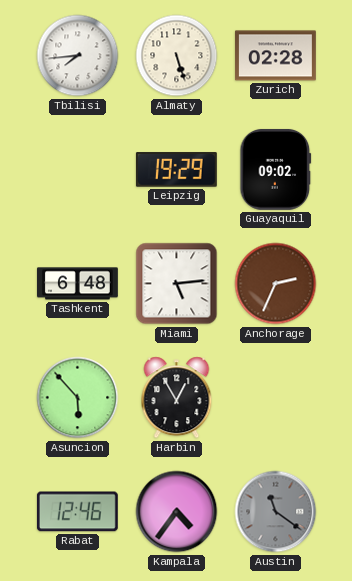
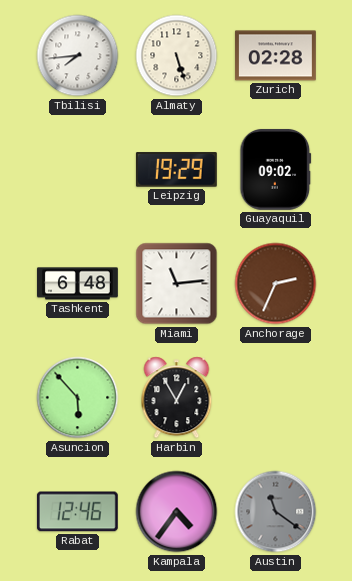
Miami: 5:14 -> 11:14 (177, 284)
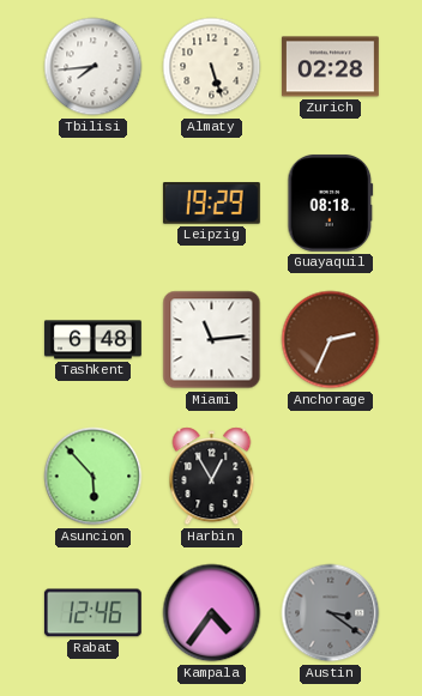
Guayaquil: 09:02 -> 08:18 (331, 202)
Austin: 11:21 -> 3:21 (331, 613)
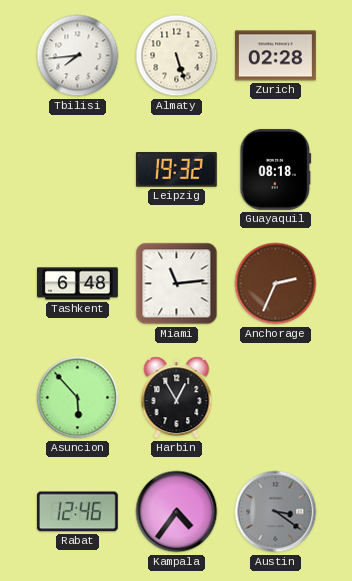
Leipzig: 19:29 -> 19:32 (176, 170)
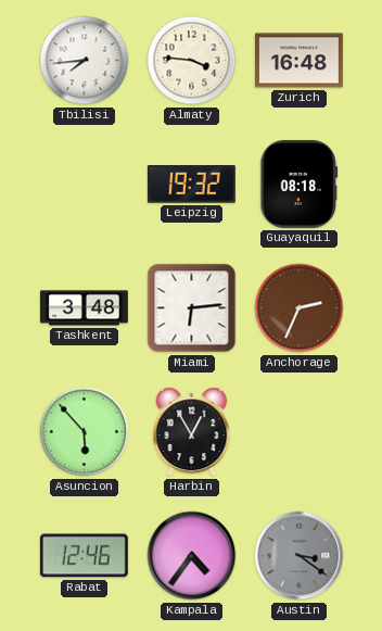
Almaty: 5:27 -> 3:46 (192, 61)
Zurich: 02:28 -> 16:48 (298, 61)
Tashkent: 6:48 -> 3:48 (84, 308)
Miami: 11:14 -> 6:14 (192, 308)
